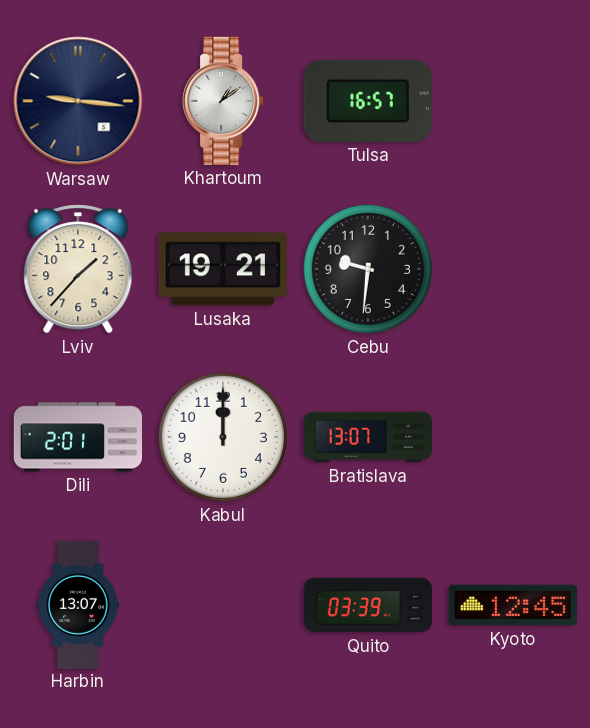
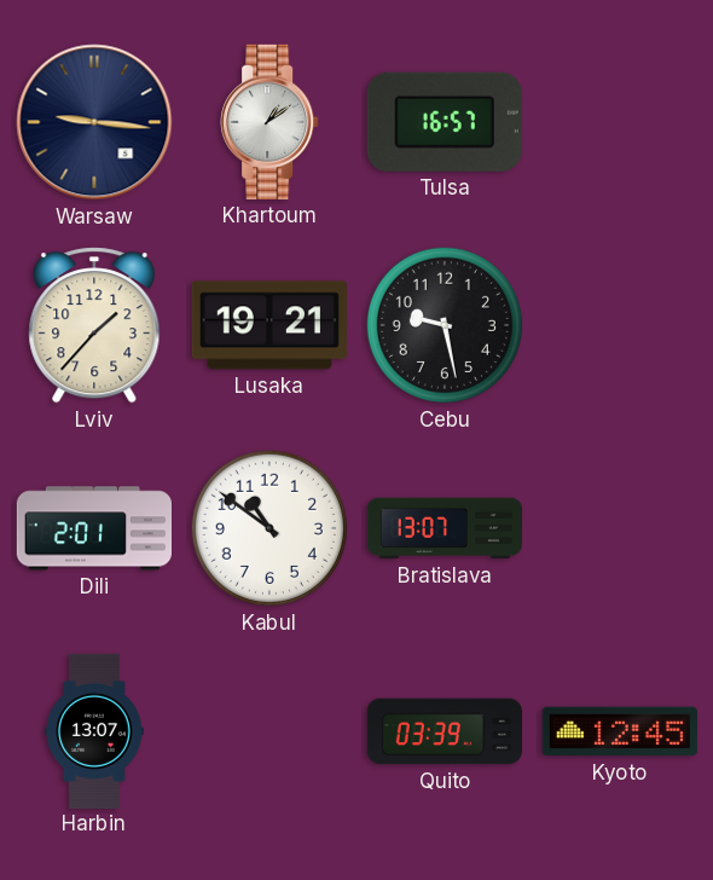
Cebu: 9:31 -> 9:28 (445, 325)
Kabul: 12:00 -> 10:51 (269, 528)
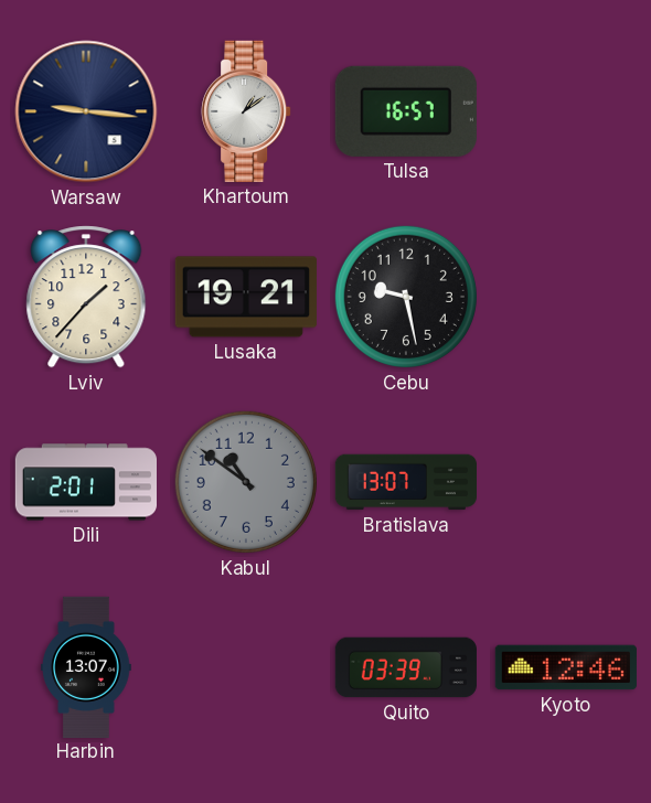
Kabul dial: white -> grey (246, 482)
Kyoto: 12:45 -> 12:46 (566, 667)
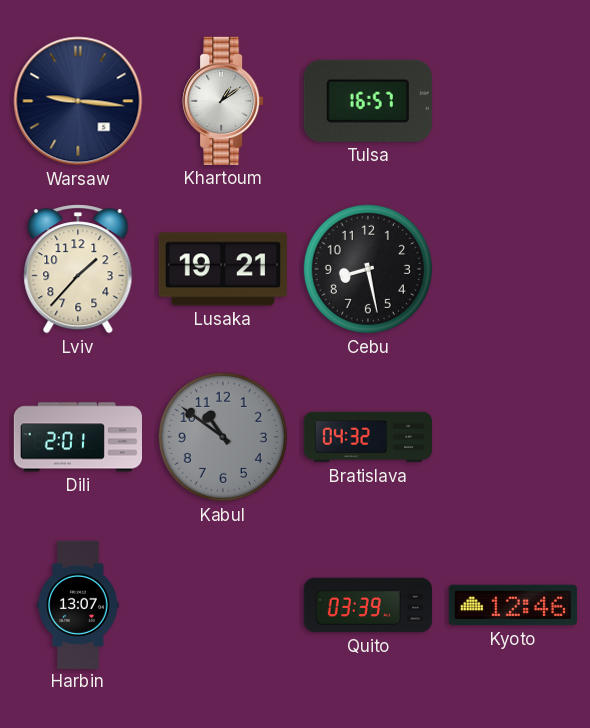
Cebu: 9:28 -> 8:28 (368, 269)
Bratislava: 13:07 -> 04:32 (367, 437)
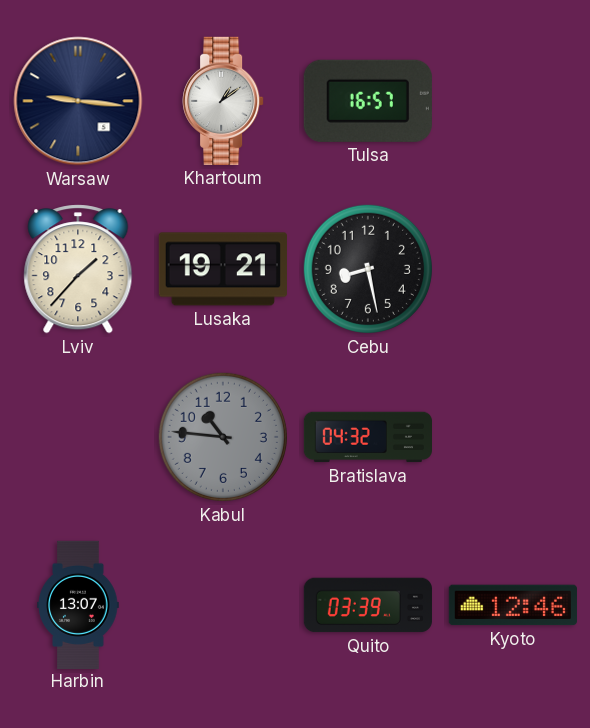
Dili: 2:01 -> none (77, 437)
Kabul: 10:51 -> 10:46 (223, 437)
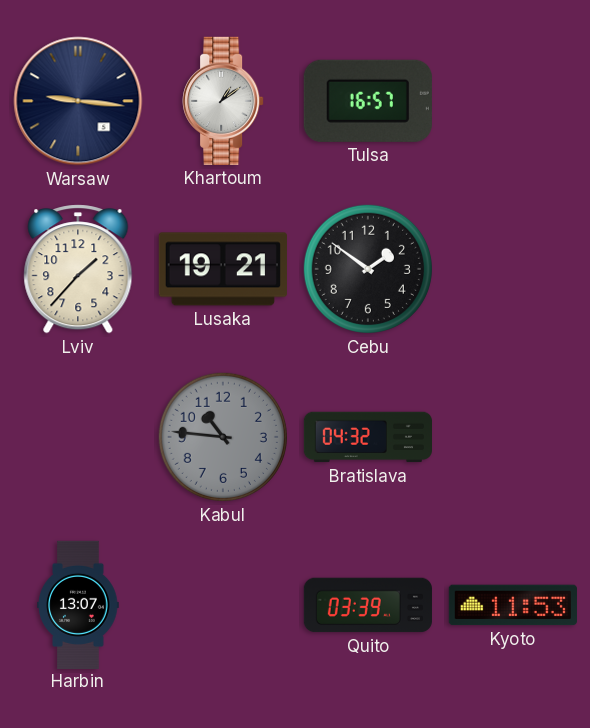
Cebu: 8:28 -> 1:51 (368, 269)
Kyoto: 12:46 -> 11:53 (513, 605)
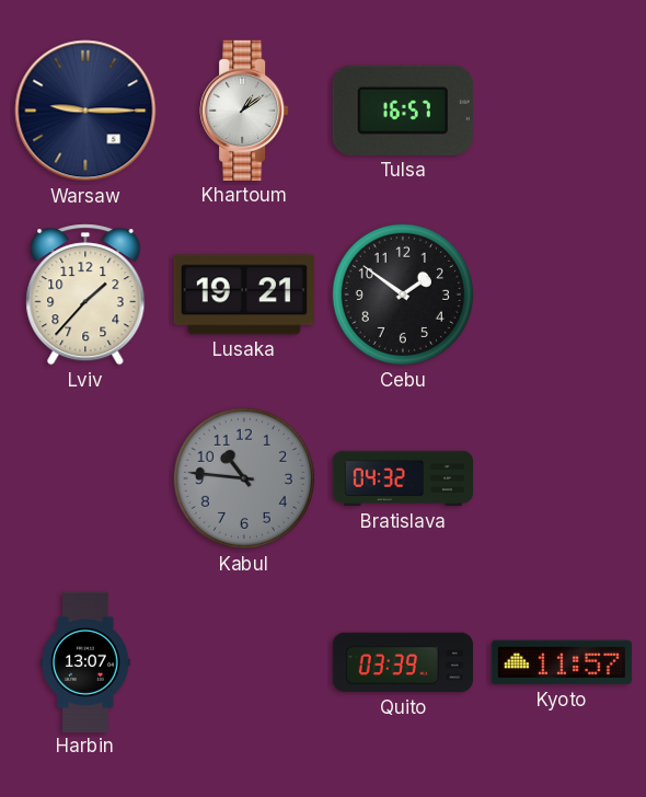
Warsaw: 9:16 -> 9:15 (85, 111)
Kyoto: 11:53 -> 11:57 (562, 662)
